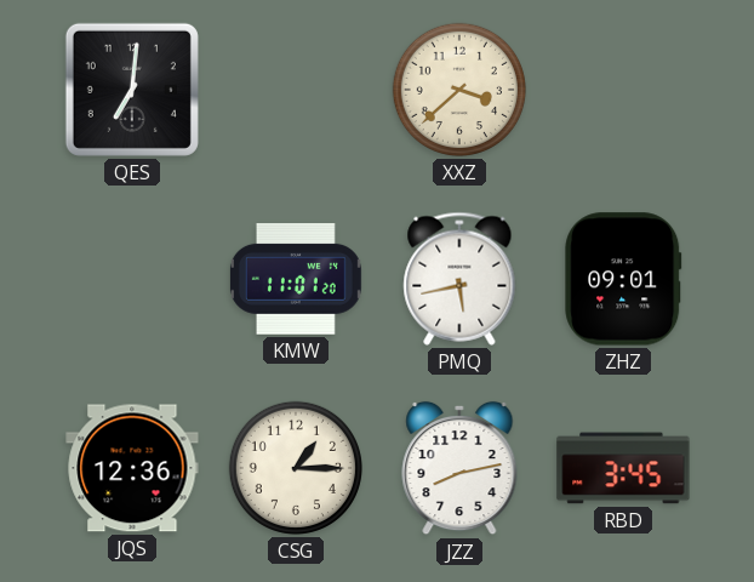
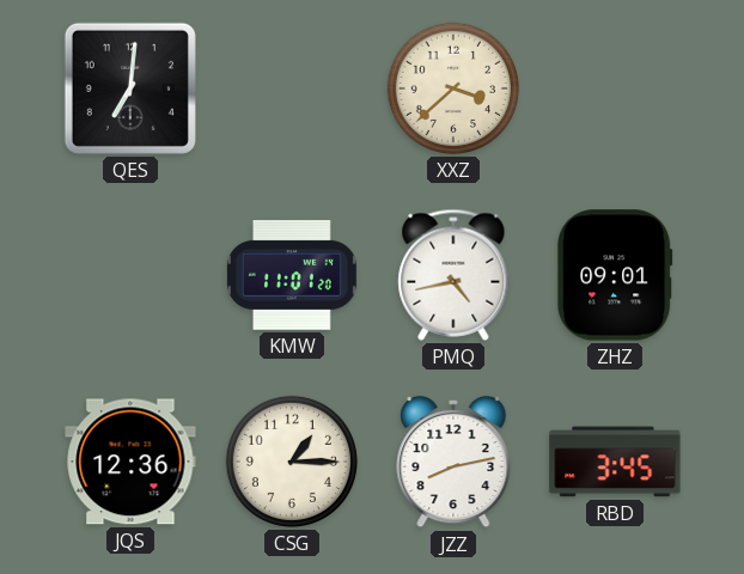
PMQ: 5:43 -> 4:43 (453, 275)
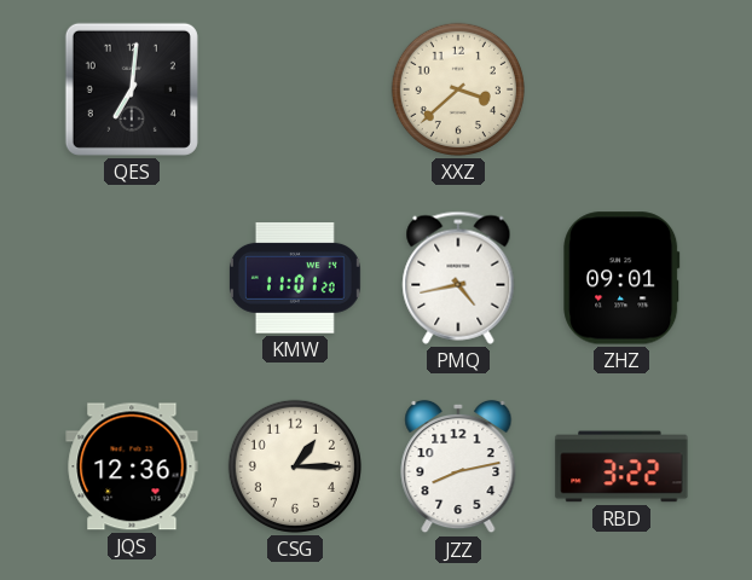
RBD: 3:45 -> 3:22 (621, 466)
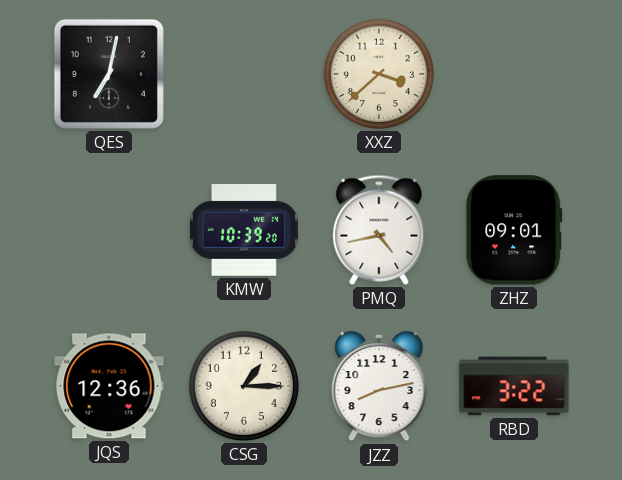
QES: 7:01 -> 7:02 (109, 74)
KMW: 11:01 -> 10:39 (244, 231)
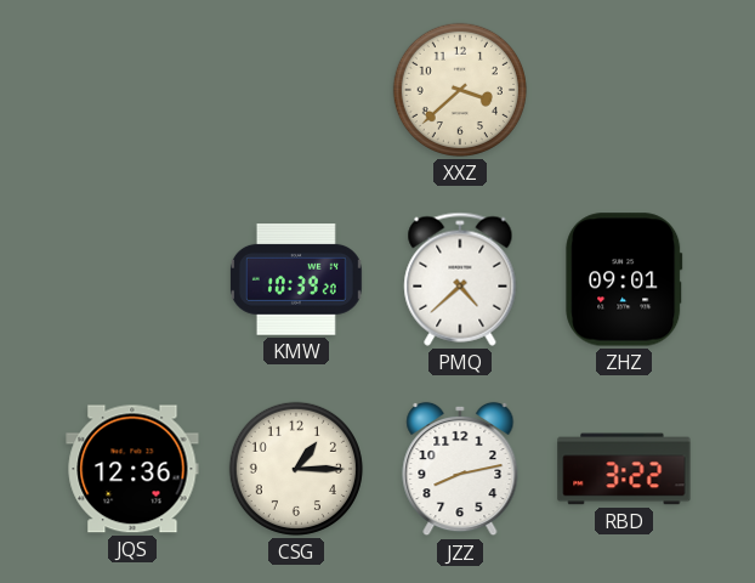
QES: 7:02 -> none (109, 74)
PMQ: 4:43 -> 4:38 (460, 279)
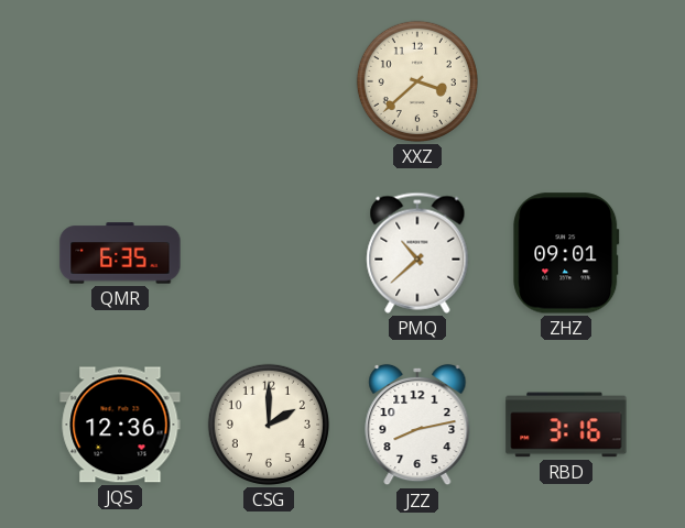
QMR: none -> 6:35 (120, 253)
KMW: 10:39 -> none (296, 281)
PMQ: 4:38 -> 10:38 (417, 253)
CSG: 1:15 -> 2:00 (269, 425)
RBD: 3:22 -> 3:16 (566, 425)
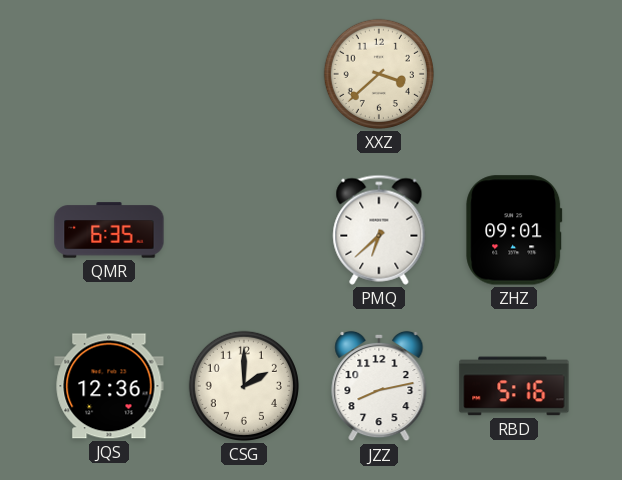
PMQ: 10:38 -> 6:38 (379, 230)
RBD: 3:16 -> 5:16 (514, 386)
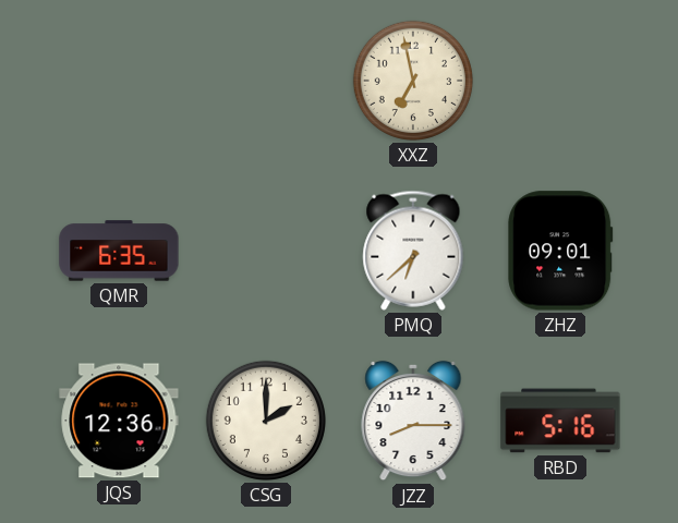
XXZ: 3:38 -> 6:58 (413, 81)
JZZ: 8:13 -> 8:15 (413, 421)
